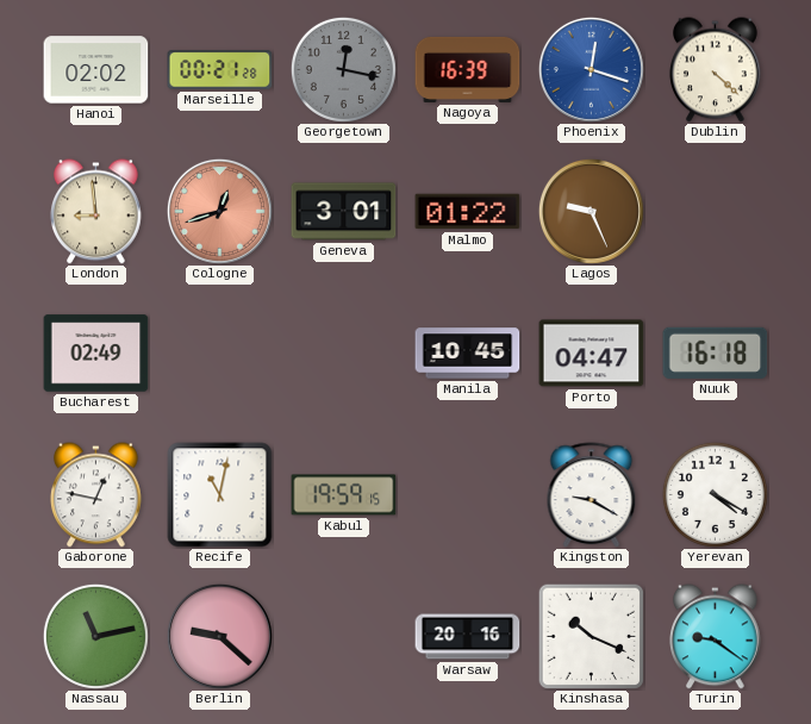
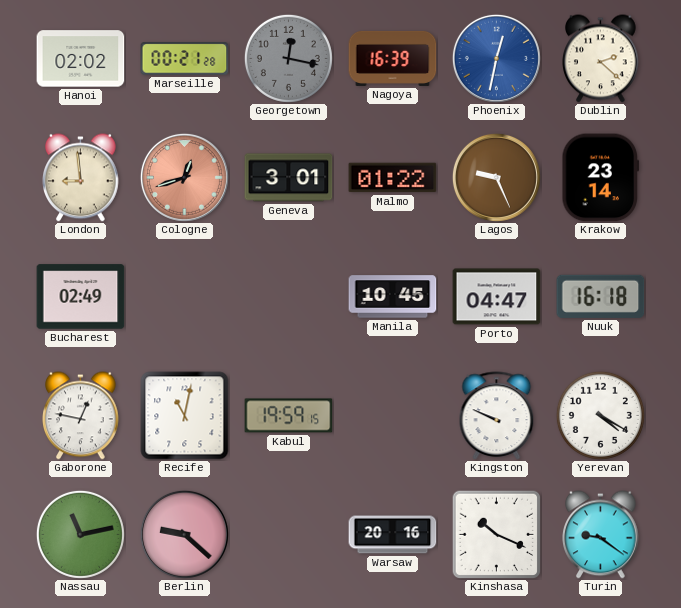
Phoenix: 12:18 -> 12:32 (496, 58)
Dublin: 4:22 -> 2:22 (601, 59)
Krakow: none -> 23:14 (601, 178)
Kingston: 9:20 -> 9:49 (497, 415)
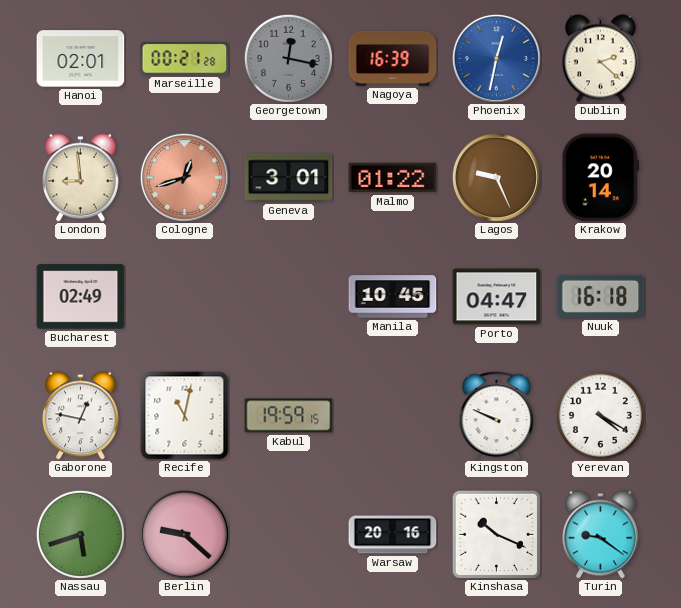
Hanoi: 02:02 -> 02:01 (81, 59)
Krakow: 23:14 -> 20:14 (601, 178)
Nassau: 11:13 -> 5:42 (80, 534)
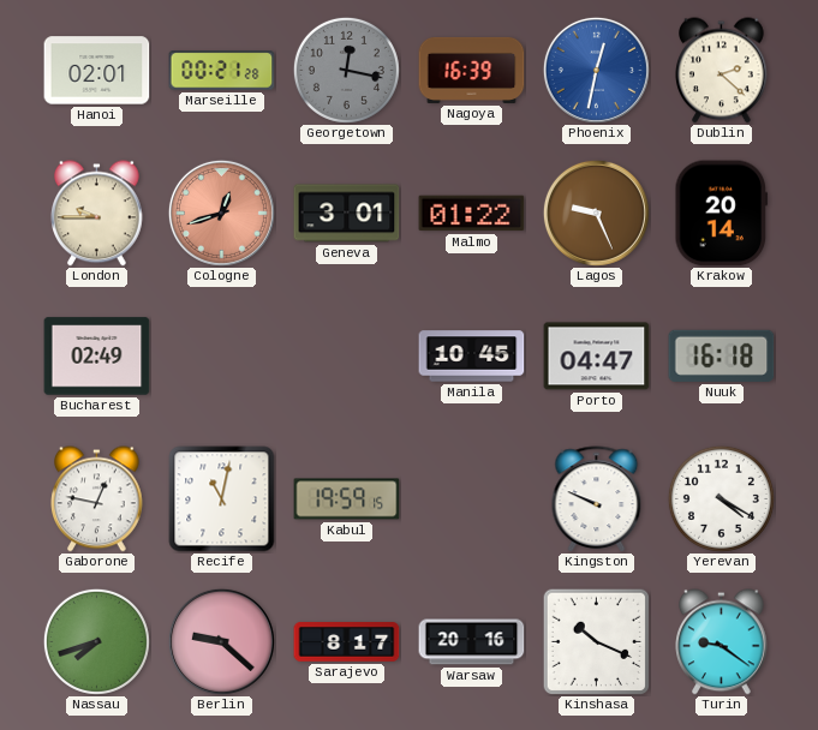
London: 8:59 -> 9:45 (97, 214)
Nassau: 5:42 -> 7:42 (96, 641)
Sarajevo: none -> 8:17 (347, 642)
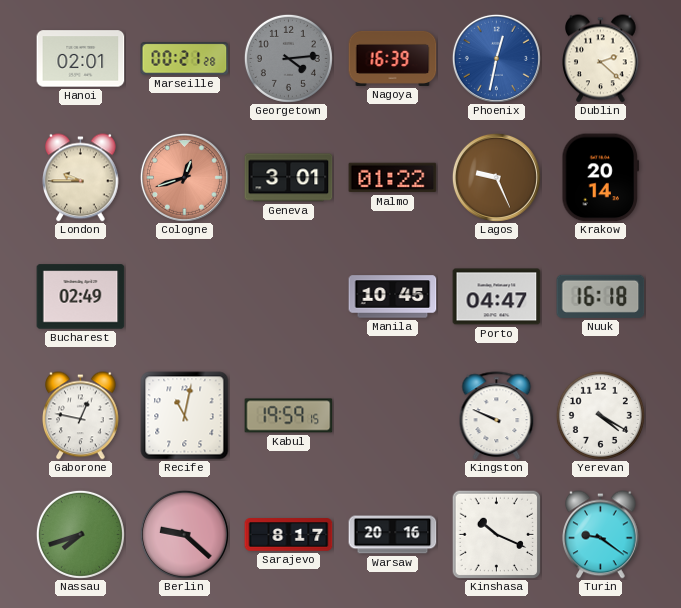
Georgetown: 12:17 -> 4:14 (288, 58)
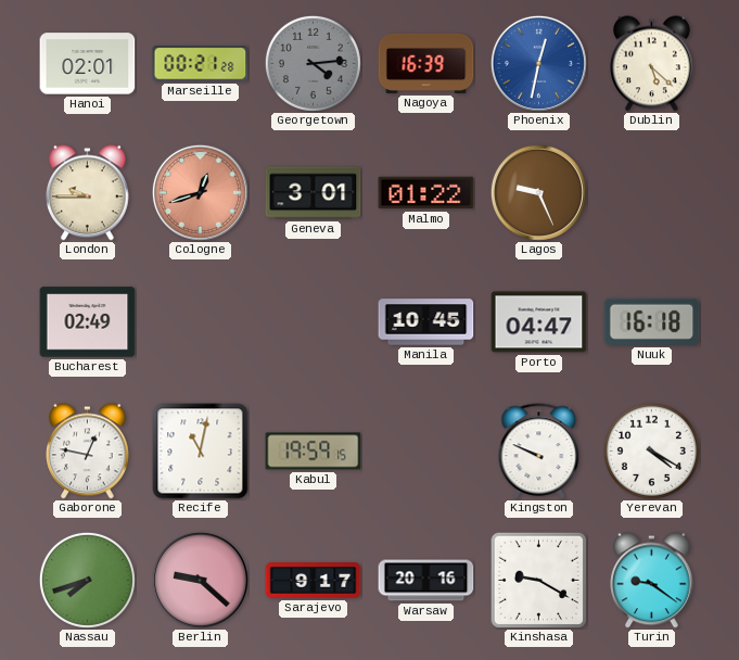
Dublin: 2:22 -> 5:22 (652, 64)
Krakow: 20:14 -> none (601, 178)
Sarajevo: 8:17 -> 9:17 (314, 581)
Kinshasa: 10:19 -> 9:20 (538, 580)
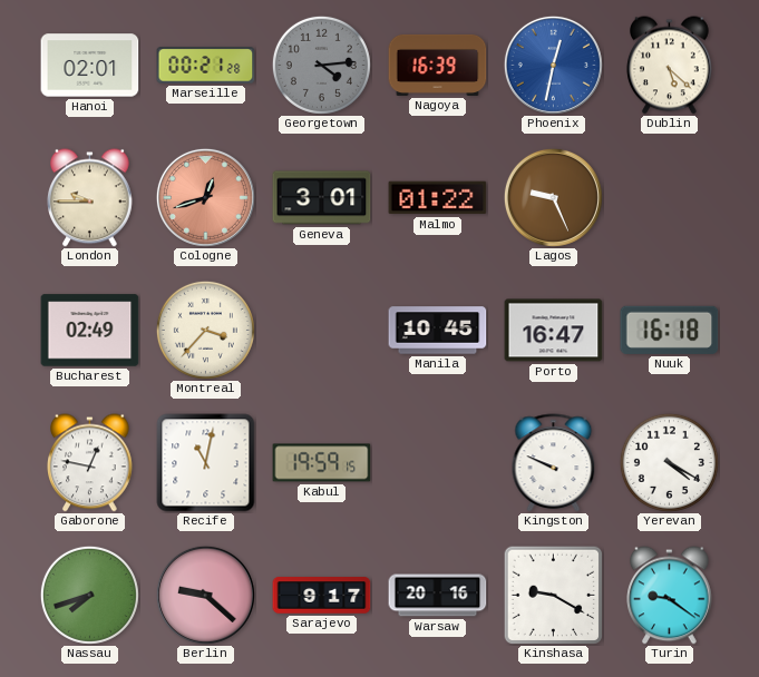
Montreal: none -> 3:37 (205, 330)
Porto: 04:47 -> 16:47 (554, 331)
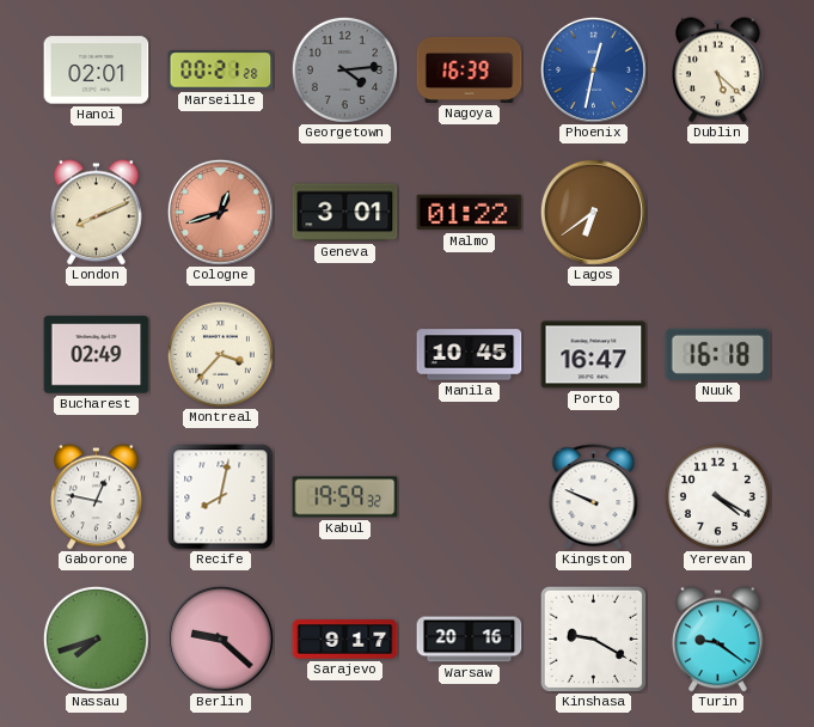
London: 9:45 -> 8:11 (97, 213)
Lagos: 9:26 -> 6:39 (593, 212)
Recife: 11:02 -> 8:02 (221, 497)
Kabul: 19:59:15 -> 19:59:32 (345, 497)
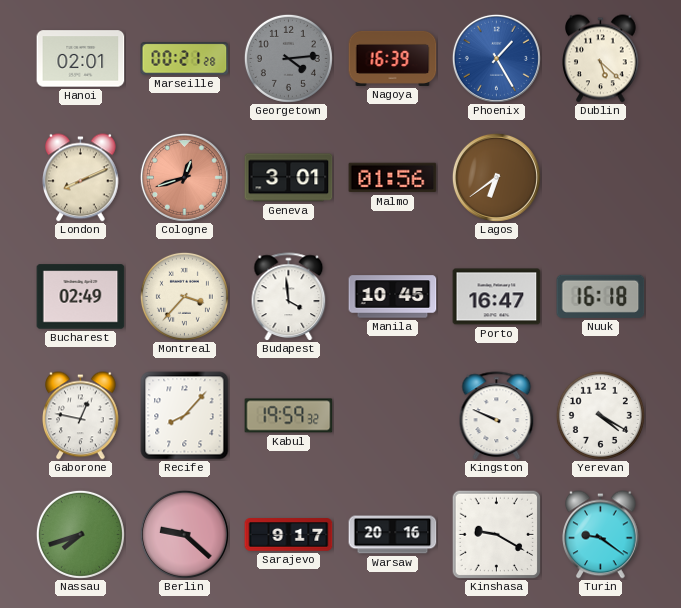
Phoenix: 12:32 -> 1:25 (496, 58)
Malmo: 01:22 -> 01:56 (393, 178)
Budapest: none -> 3:59 (289, 296)
Recife: 8:02 -> 8:07 (185, 416)
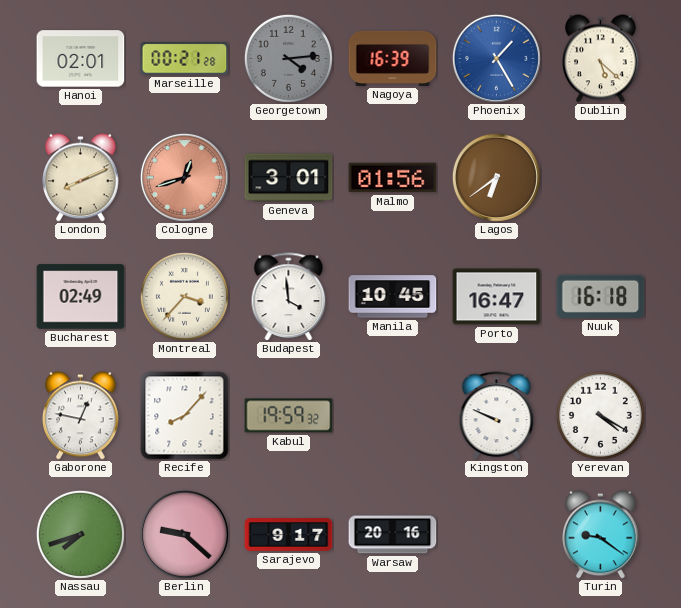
Kinshasa: 9:20 -> none (496, 534)
